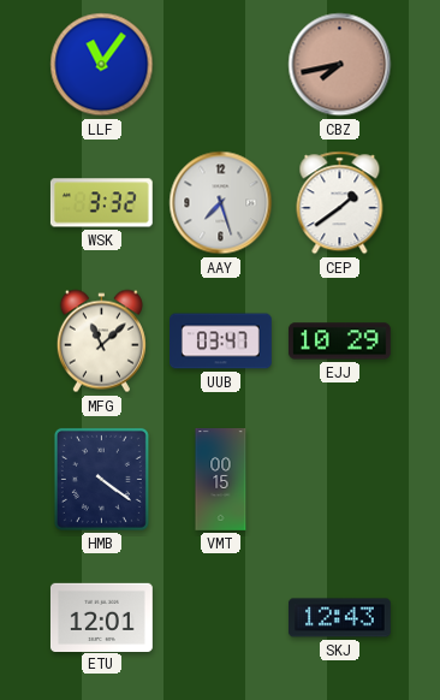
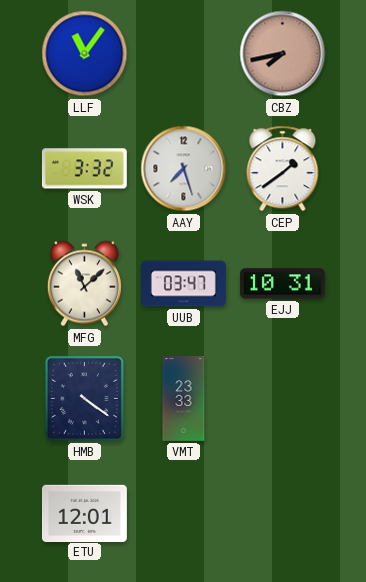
EJJ: 10:29 -> 10:31 (282, 284)
VMT: 00:15 -> 23:33 (184, 399)
SKJ: 12:43 -> none (340, 618)
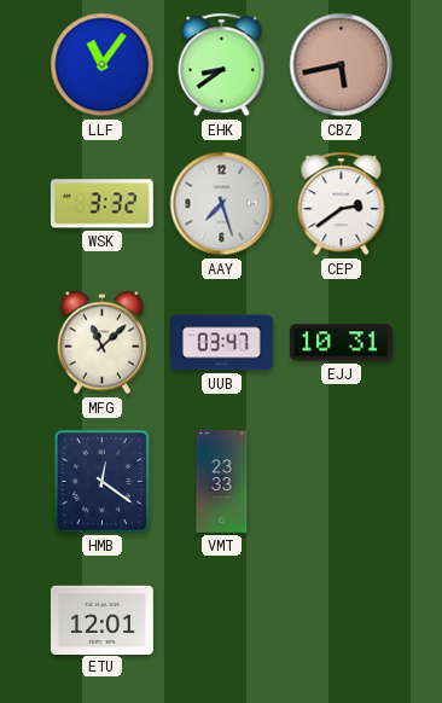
EHK: none -> 8:39 (222, 65)
CBZ: 7:43 -> 5:43 (342, 65)
CEP: 1:39 -> 2:39 (342, 204)
HMB: 4:21 -> 12:21 (101, 481)
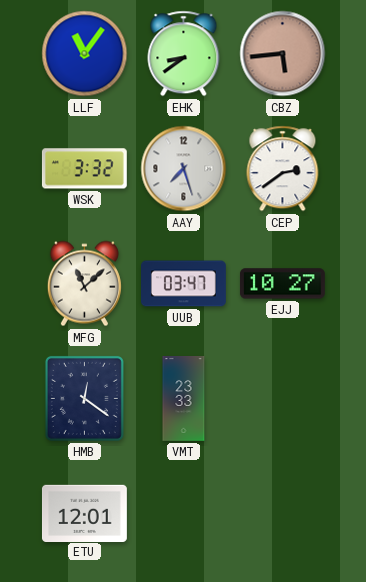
CBZ: 5:43 -> 5:44 (283, 54)
EJJ: 10:31 -> 10:27 (282, 284)
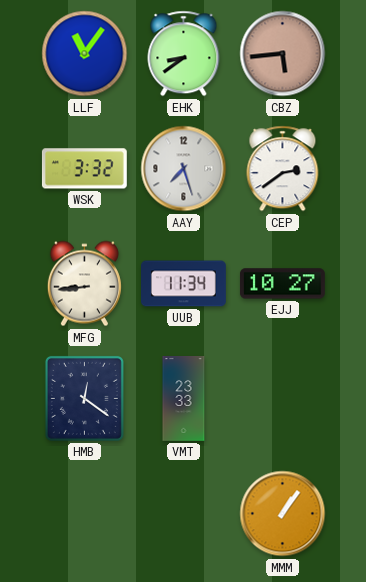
MFG: 11:08 -> 8:44 (84, 284)
UUB: 03:47 -> 11:34 (184, 284)
ETU: 12:01 -> none (85, 513)
MMM: none -> 1:06 (283, 514)
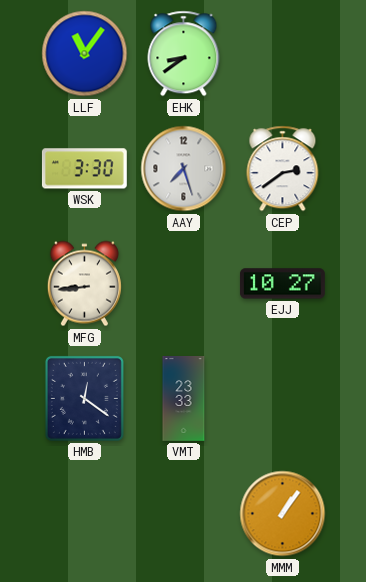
CBZ: 5:44 -> none (283, 54)
WSK: 3:32 -> 3:30 (84, 169)
UUB: 11:34 -> none (184, 284)
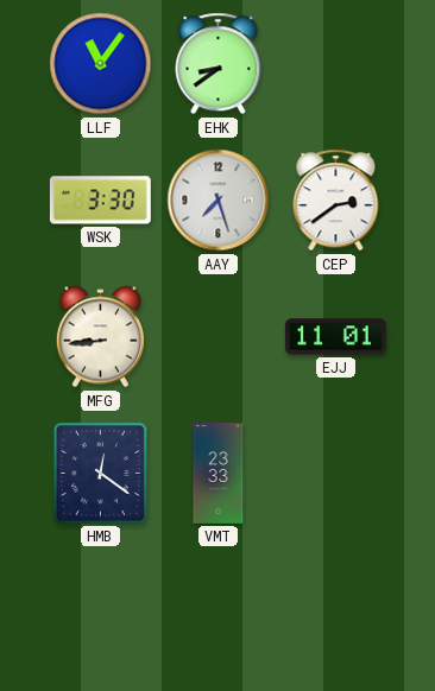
EJJ: 10:27 -> 11:01 (335, 337)
MMM: 1:06 -> none (283, 514)
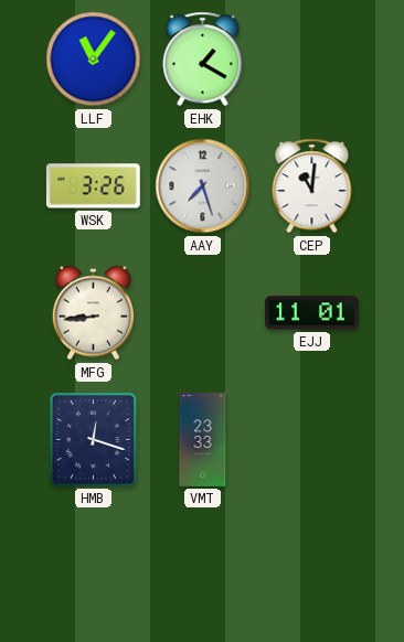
EHK: 8:39 -> 1:20 (203, 60)
WSK: 3:30 -> 3:26 (93, 186)
CEP: 2:39 -> 11:01 (312, 186)
HMB: 12:21 -> 12:18 (93, 439)
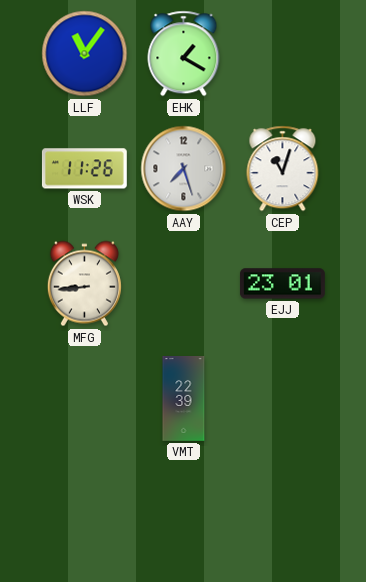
WSK: 3:26 -> 11:26 (84, 169)
CEP: 11:01 -> 11:03 (283, 169)
EJJ: 11:01 -> 23:01 (282, 284)
HMB: 12:18 -> none (93, 439)
VMT: 23:33 -> 22:39 (184, 399)
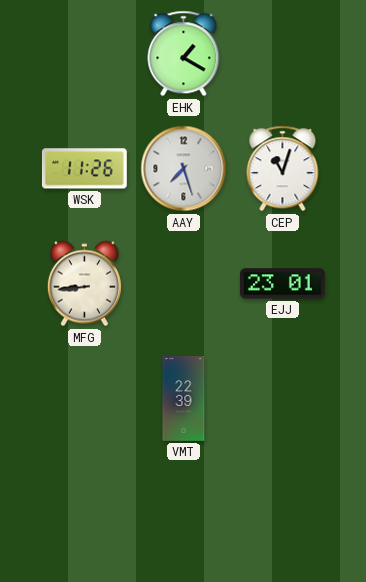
LLF: 11:06 -> none (85, 54)
